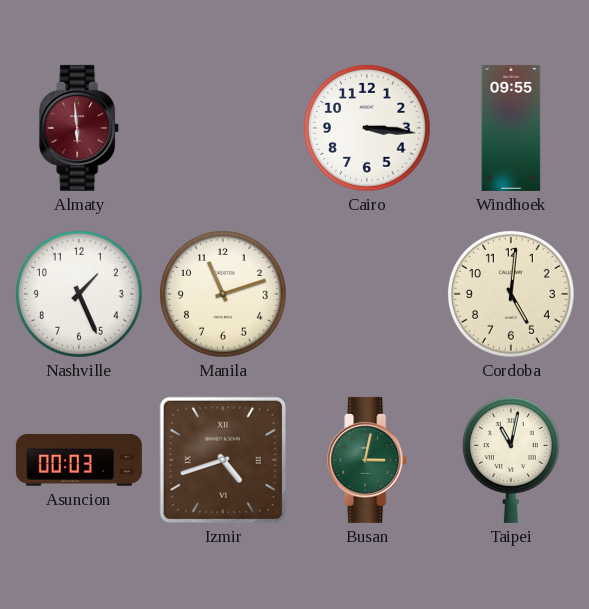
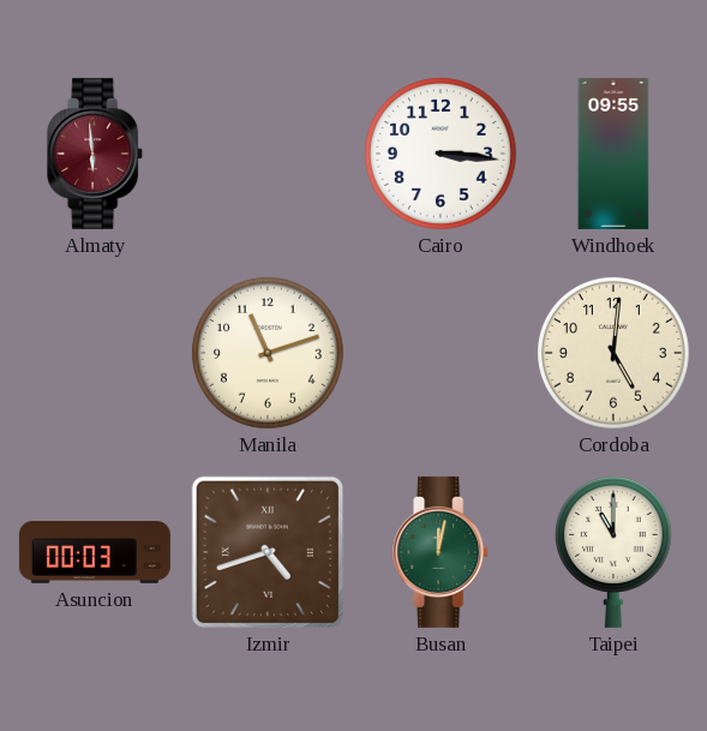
Nashville: 1:26 -> none (79, 294)
Busan: 3:02 -> 12:02 (442, 552)
Taipei: 11:02 -> 11:00 (613, 552)
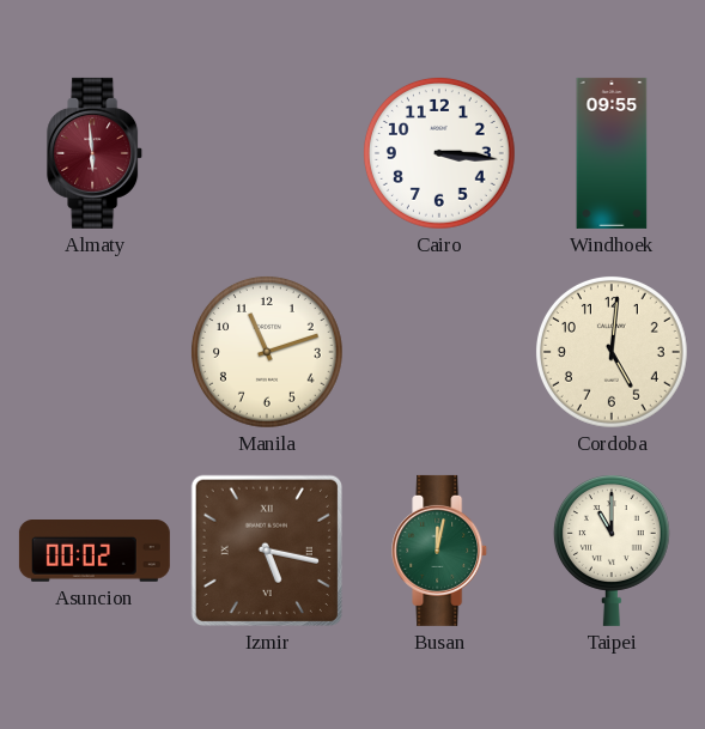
Asuncion: 00:03 -> 00:02 (95, 552)
Izmir: 4:42 -> 5:17 (267, 551)
